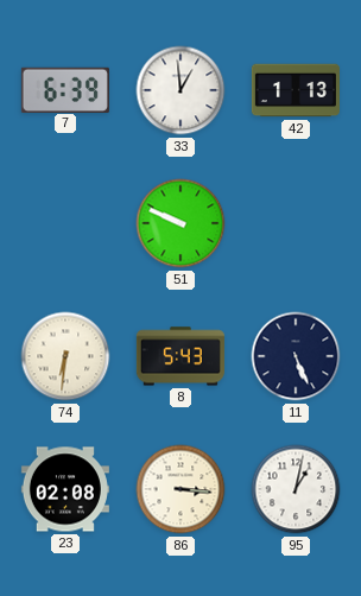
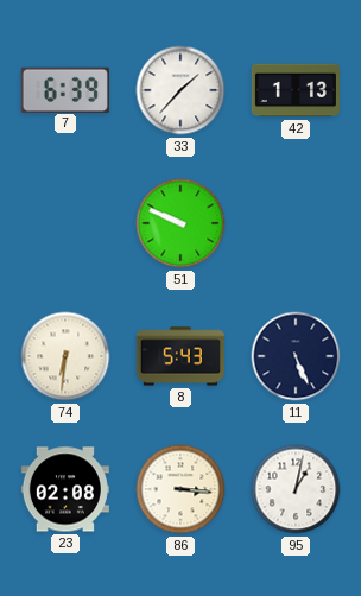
33: 12:59 -> 1:37 (180, 90)
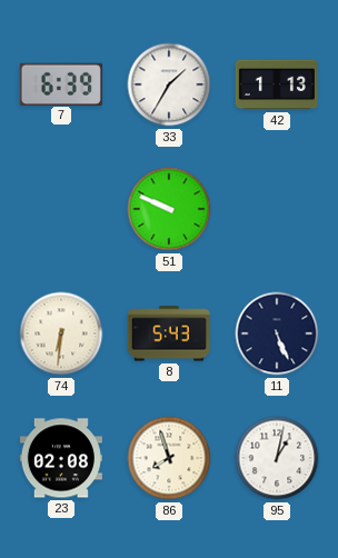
33: 1:37 -> 1:35 (169, 84)
86: 3:16 -> 7:57 (169, 458)
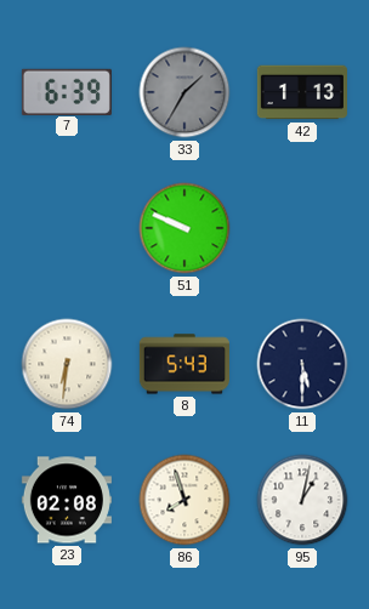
33 dial: white -> grey (184, 92)
11: 5:26 -> 5:30 (302, 364)
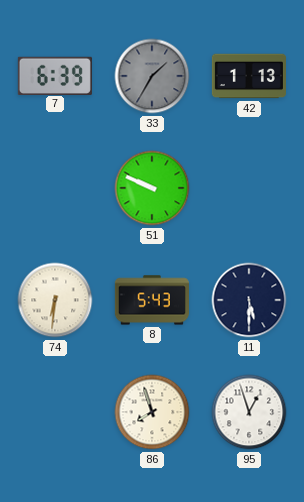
23: 02:08 -> none (67, 500)
95: 1:02 -> 12:57 (249, 412)
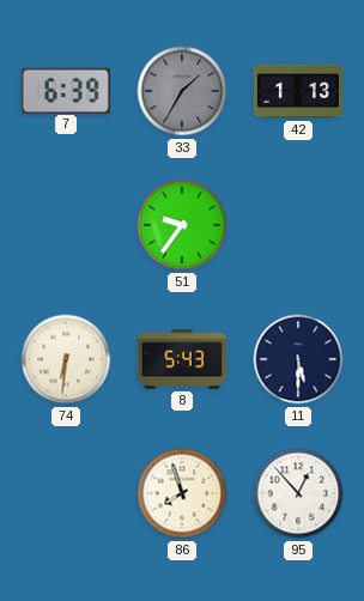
51: 9:49 -> 9:36 (182, 225)
95: 12:57 -> 12:53 (298, 493)
